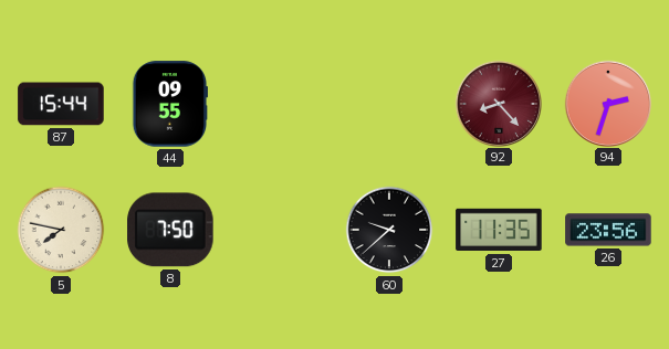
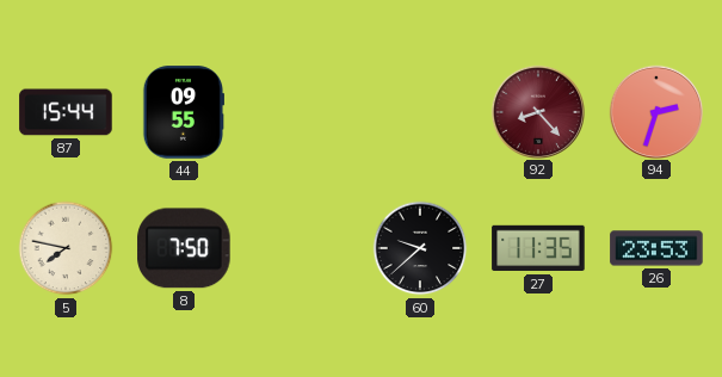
26: 23:56 -> 23:53 (656, 248)
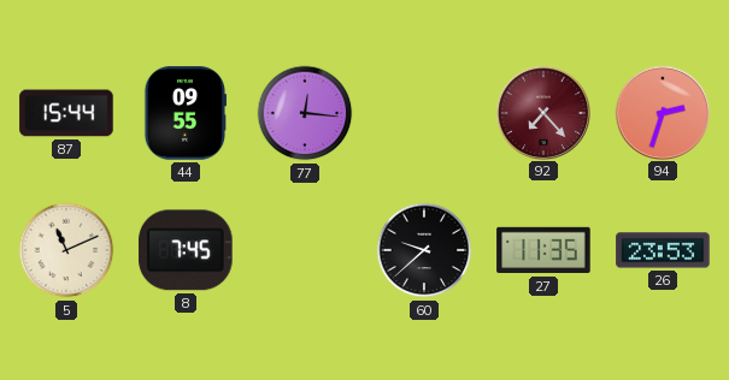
77: none -> 12:16 (305, 113)
92: 8:23 -> 7:23 (542, 112)
5: 7:47 -> 11:11 (66, 250)
8: 7:50 -> 7:45 (186, 250)
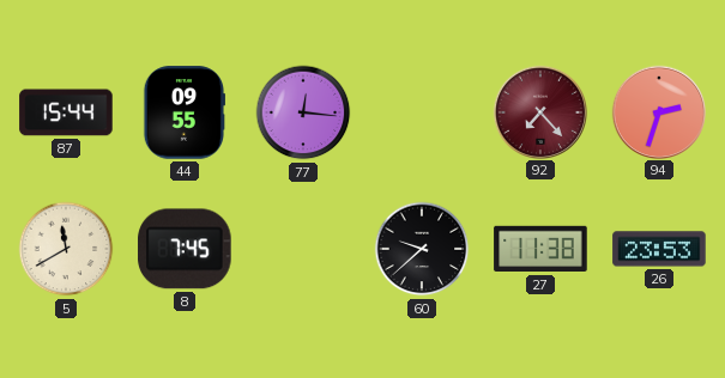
5: 11:11 -> 11:40 (66, 249)
27: 11:35 -> 11:38 (540, 249)
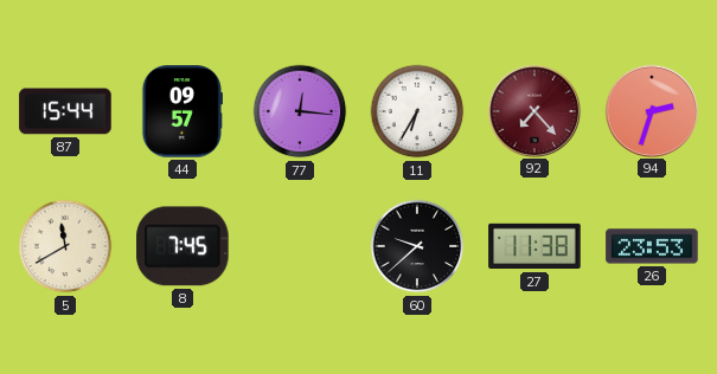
44: 09:55 -> 09:57 (181, 111)
11: none -> 6:35 (417, 111)
